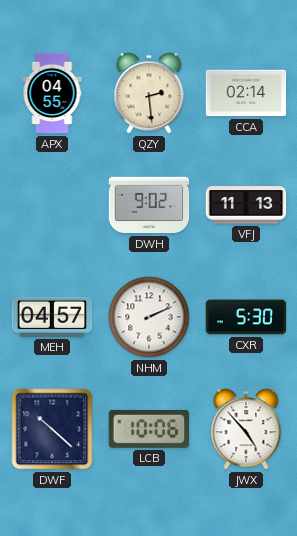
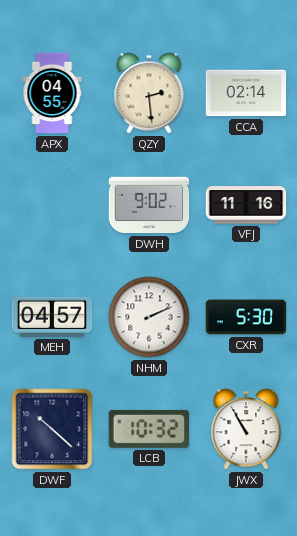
VFJ: 11:13 -> 11:16 (246, 205)
LCB: 10:06 -> 10:32 (149, 429)
JWX: 4:53 -> 10:55 (246, 429)
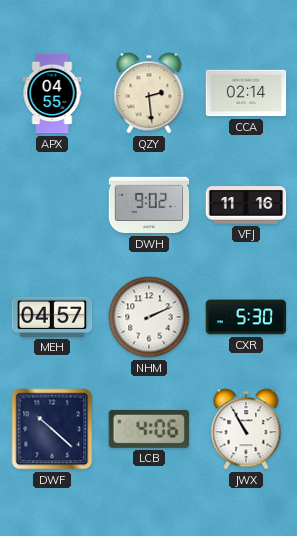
LCB: 10:32 -> 4:06 (149, 429)
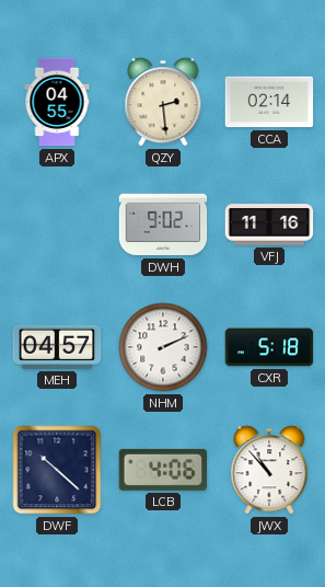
CXR: 5:30 -> 5:18 (269, 347)
JWX: 10:55 -> 10:53 (269, 470)
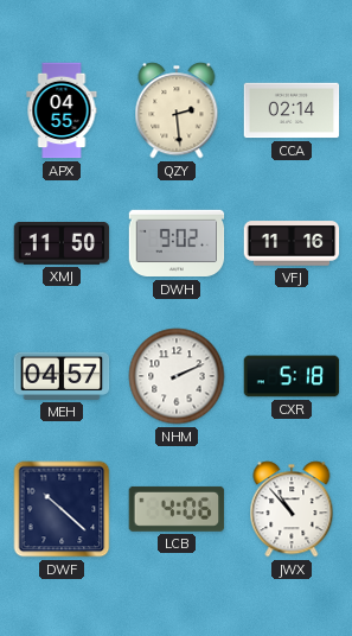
XMJ: none -> 11:50 (62, 244)
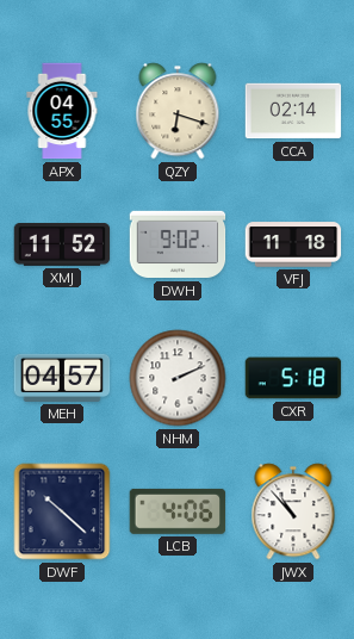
QZY: 2:29 -> 6:18 (178, 111)
XMJ: 11:50 -> 11:52 (62, 246)
VFJ: 11:16 -> 11:18 (293, 244)
